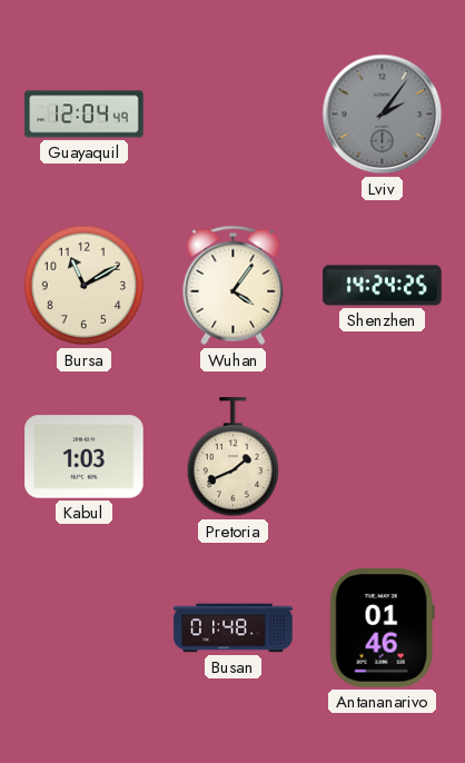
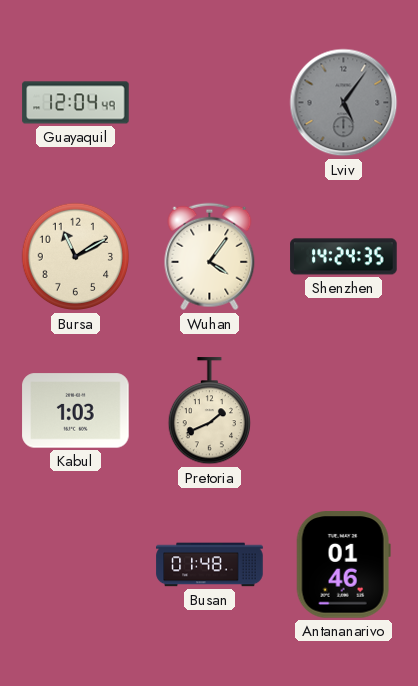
Lviv: 2:06 -> 5:06 (344, 103)
Shenzhen: 14:24:25 -> 14:24:35 (344, 257)
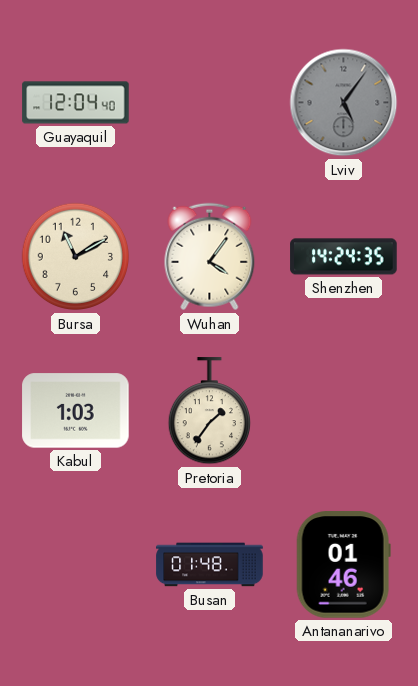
Guayaquil: 12:04:49 -> 12:04:40 (76, 103)
Pretoria: 1:41 -> 1:36 (209, 411)
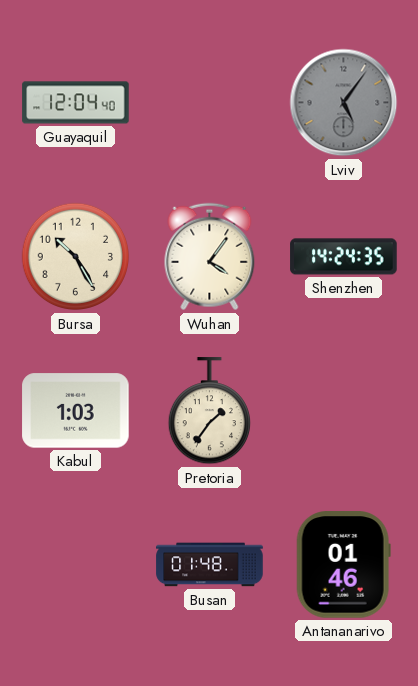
Bursa: 11:10 -> 10:25 (76, 257)
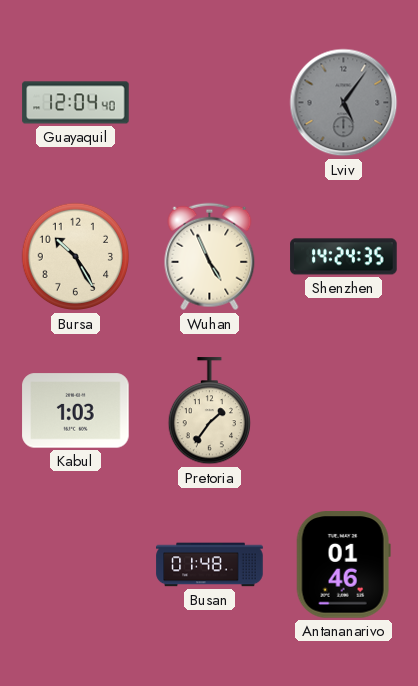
Wuhan: 4:06 -> 4:56 (210, 257)
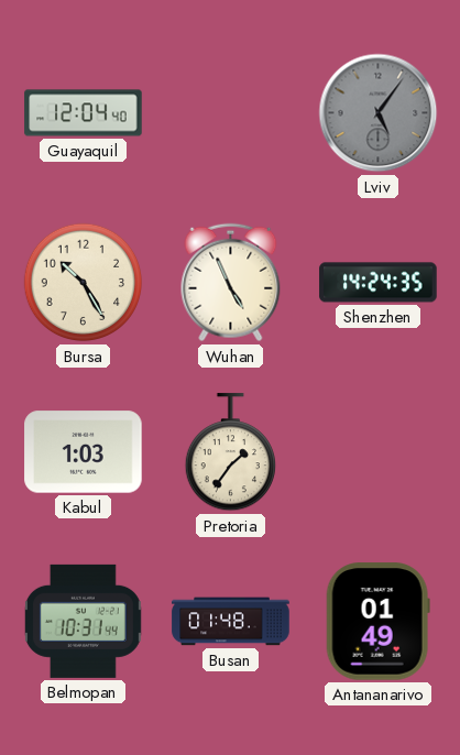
Belmopan: none -> 10:31 (83, 621)
Antananarivo: 01:46 -> 01:49 (377, 622)
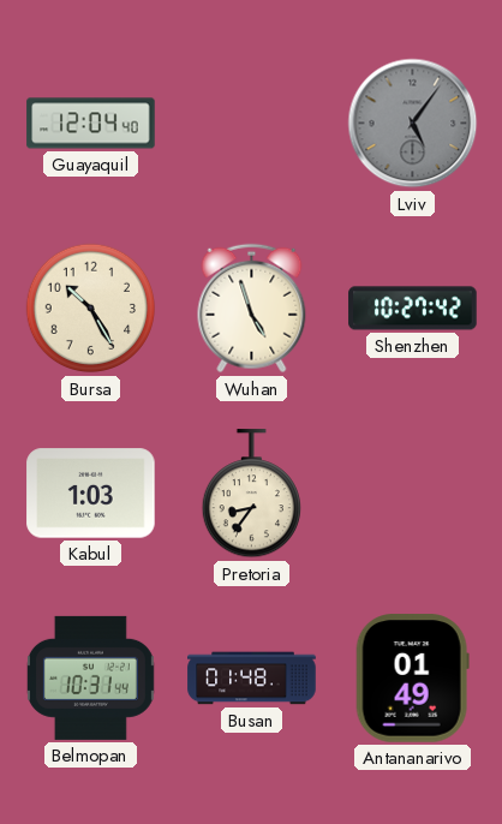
Wuhan: 4:56 -> 4:57 (252, 309)
Shenzhen: 14:24 -> 10:27 (413, 309)
Pretoria: 1:36 -> 8:36 (251, 494)
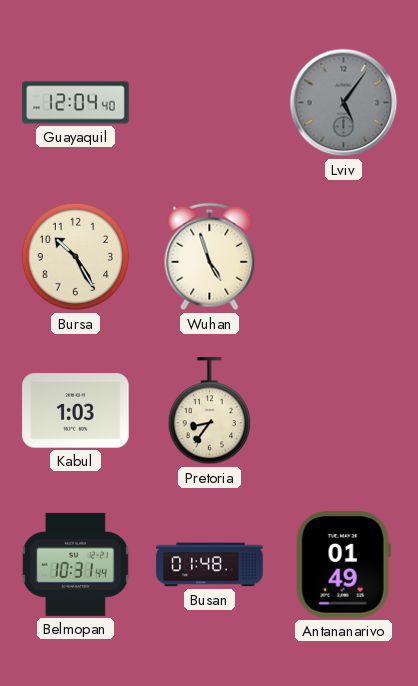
Shenzhen: 10:27 -> none (413, 309)
